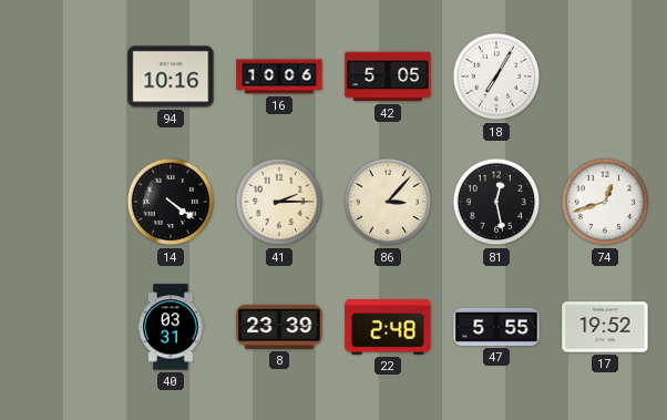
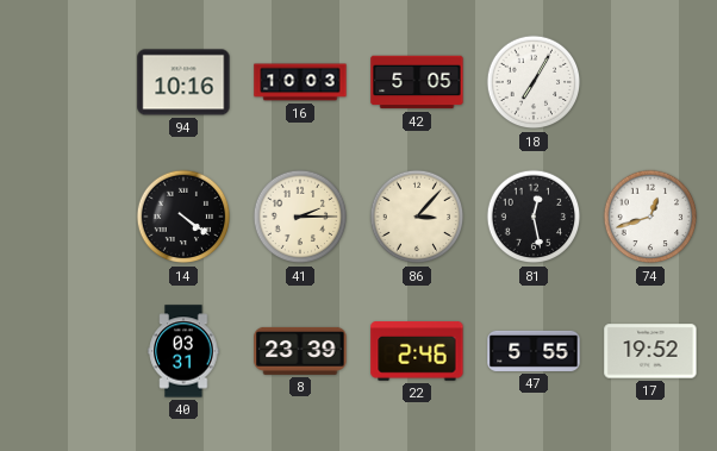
16: 10:06 -> 10:03 (300, 82)
22: 2:48 -> 2:46 (417, 352)
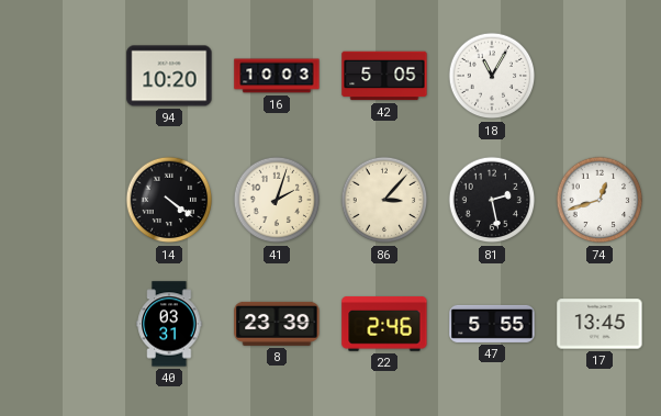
94: 10:16 -> 10:20 (169, 76)
18: 7:05 -> 11:05 (492, 76)
41: 2:15 -> 2:03 (277, 200)
81: 12:28 -> 2:28 (492, 200)
17: 19:52 -> 13:45 (600, 324)
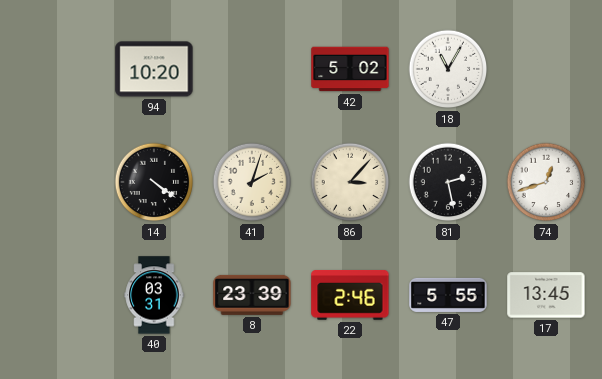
16: 10:03 -> none (277, 76)
42: 5:05 -> 5:02 (350, 69)
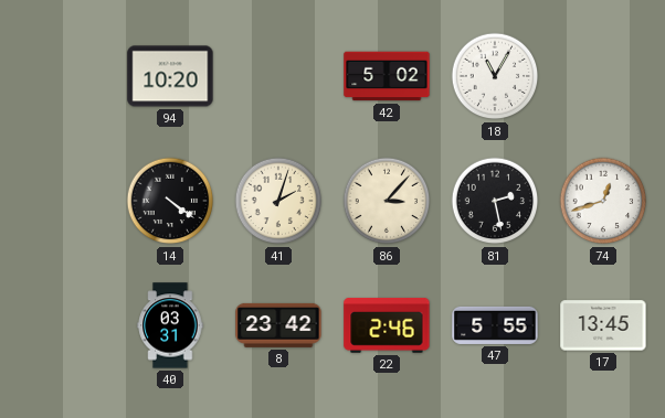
8: 23:39 -> 23:42 (278, 325)
